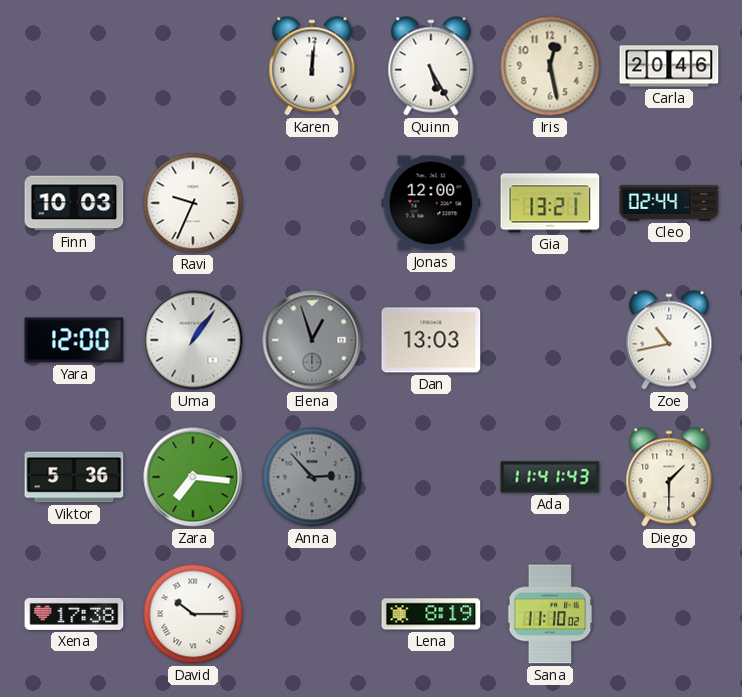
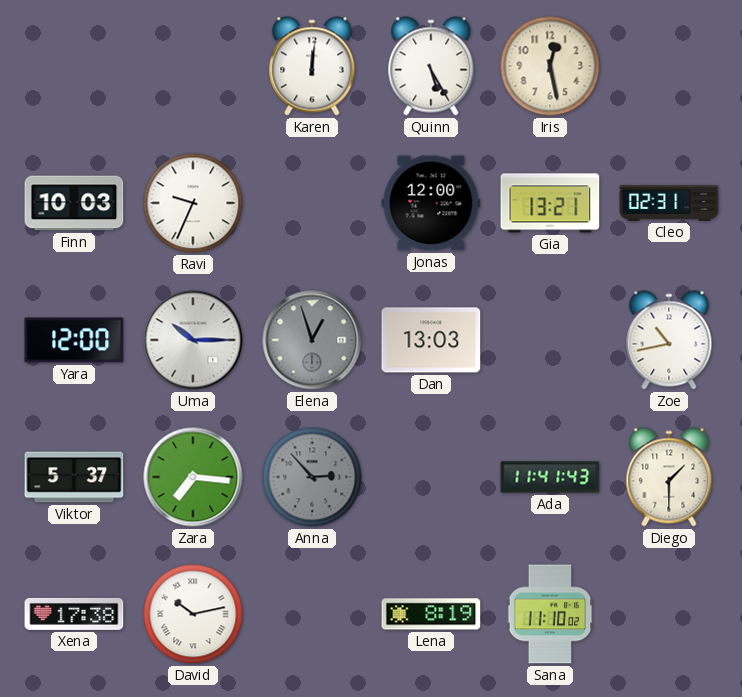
Carla: 20:46 -> none (669, 66)
Cleo: 02:44 -> 02:31 (669, 203)
Uma: 1:06 -> 10:15 (193, 340)
Viktor: 5:36 -> 5:37 (74, 477)
David: 10:15 -> 10:13 (193, 614)
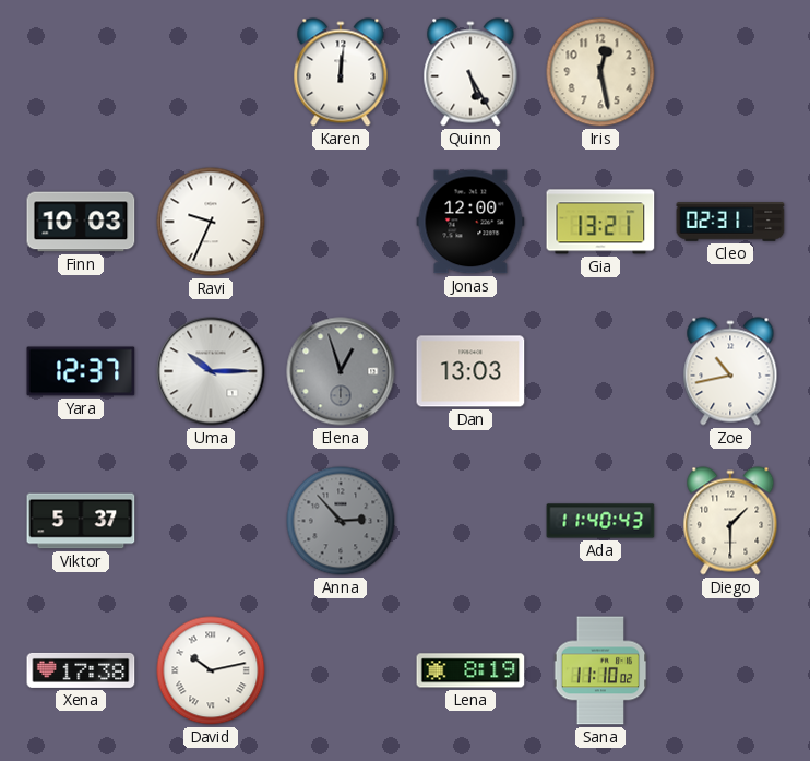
Yara: 12:00 -> 12:37 (81, 371)
Zara: 7:16 -> none (193, 477)
Ada: 11:41 -> 11:40 (600, 521)
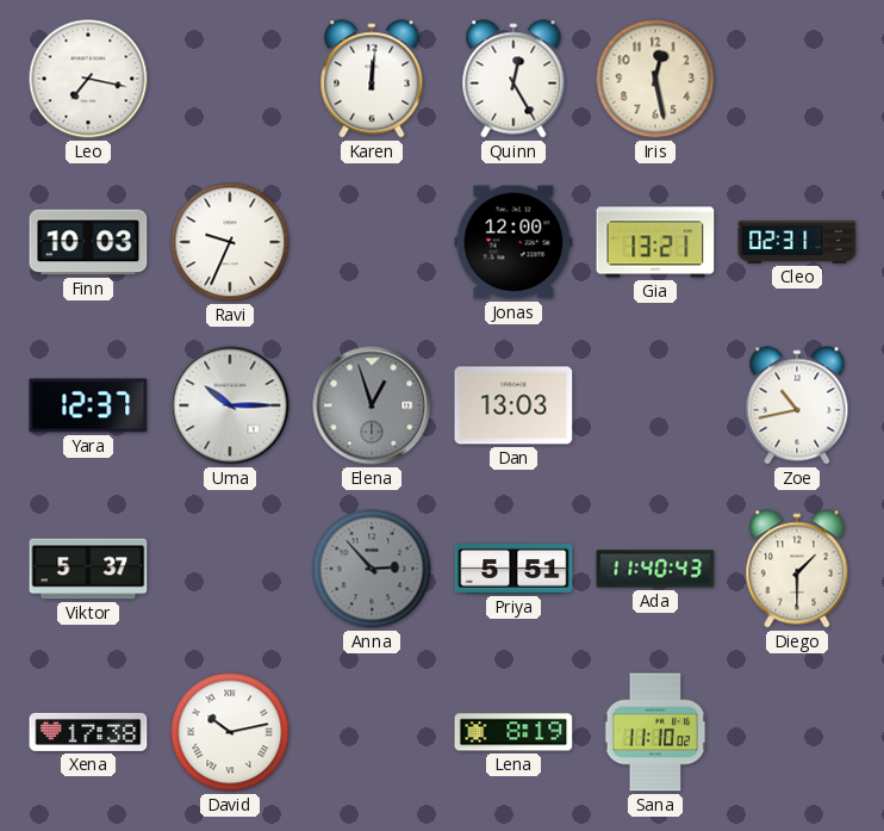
Leo: none -> 7:17 (88, 79)
Quinn: 5:25 -> 12:25 (513, 79)
Priya: none -> 5:51 (513, 569)
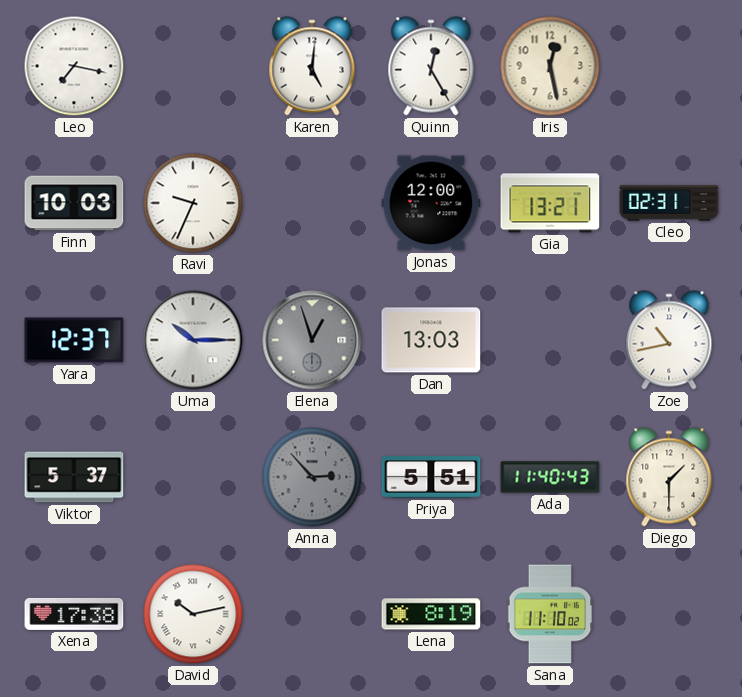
Karen: 12:01 -> 5:01 (312, 66)
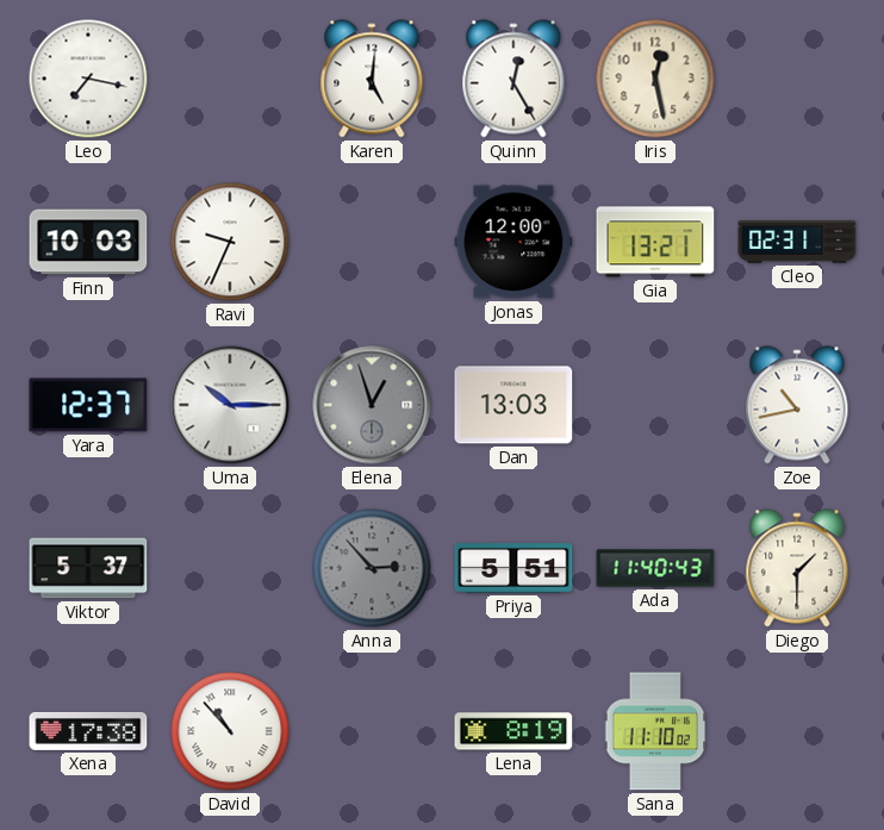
David: 10:13 -> 10:53 (230, 731)
